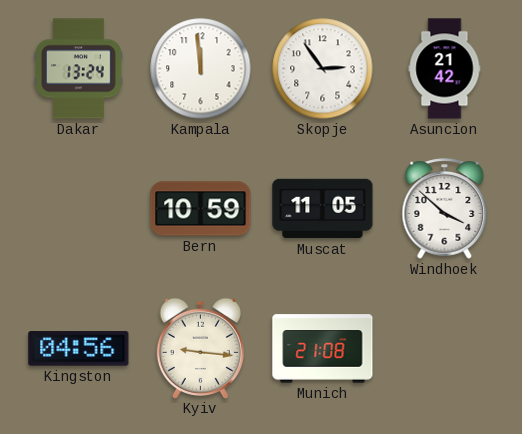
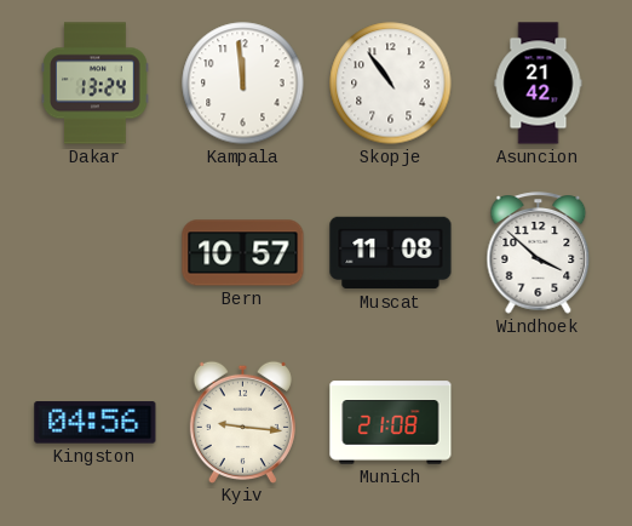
Skopje: 2:54 -> 10:54 (391, 84)
Bern: 10:59 -> 10:57 (243, 253)
Muscat: 11:05 -> 11:08 (391, 253)
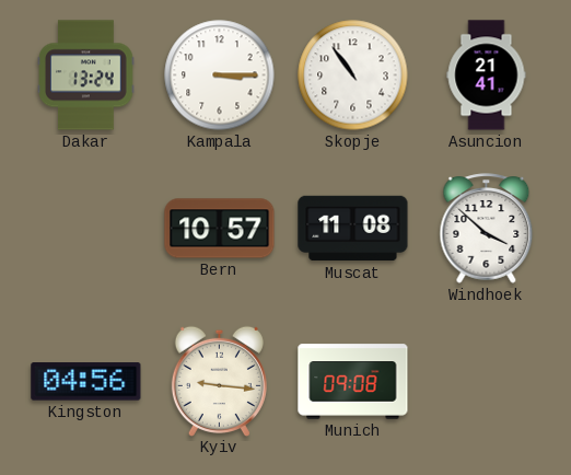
Kampala: 11:59 -> 3:15 (220, 76)
Asuncion: 21:42 -> 21:41 (487, 76)
Munich: 21:08 -> 09:08 (353, 382)
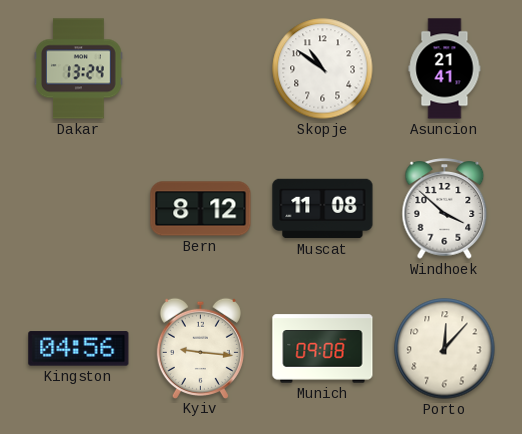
Kampala: 3:15 -> none (220, 76)
Skopje: 10:54 -> 10:51 (323, 69)
Bern: 10:57 -> 8:12 (201, 209)
Porto: none -> 12:07 (445, 349)
